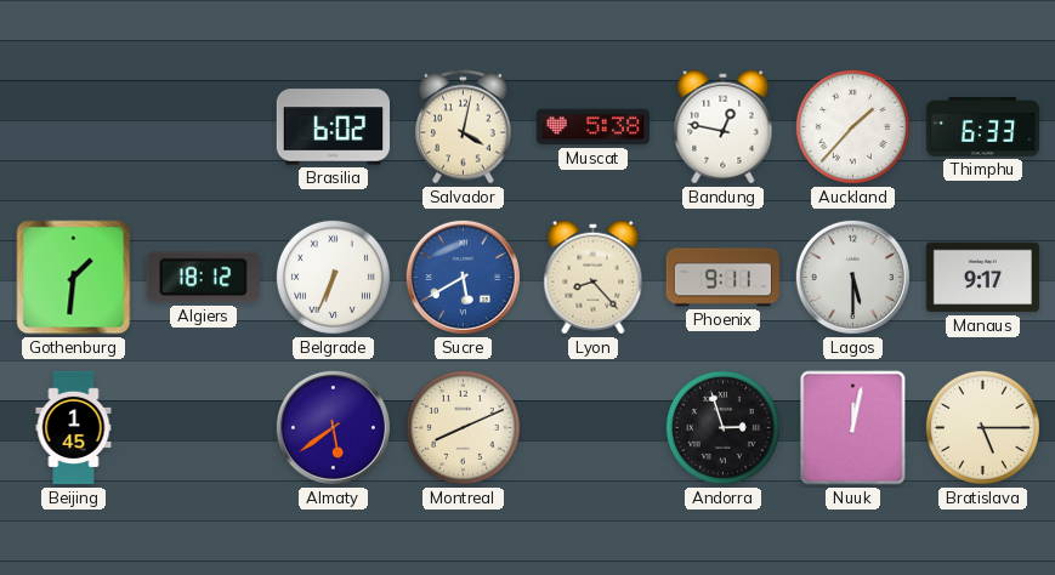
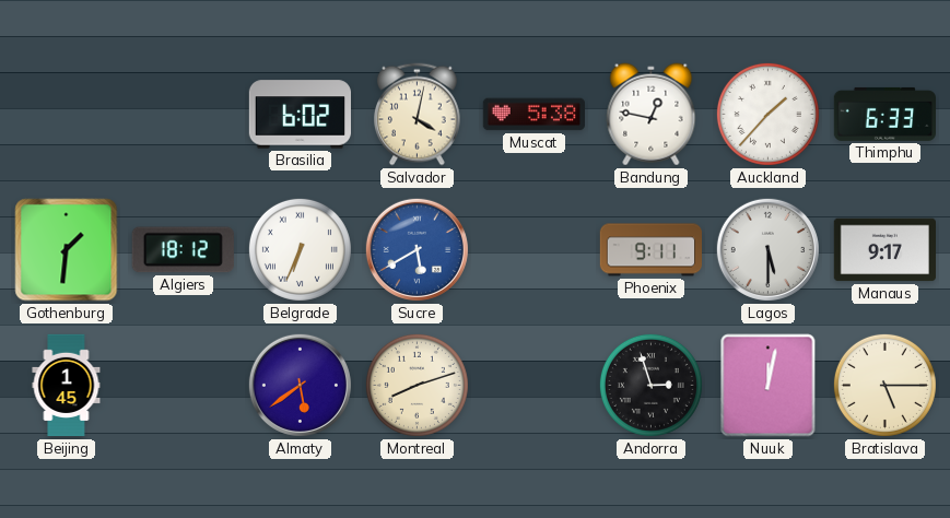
Lyon: 8:23 -> none (594, 278)
Montreal: 8:11 -> 8:12 (417, 385)
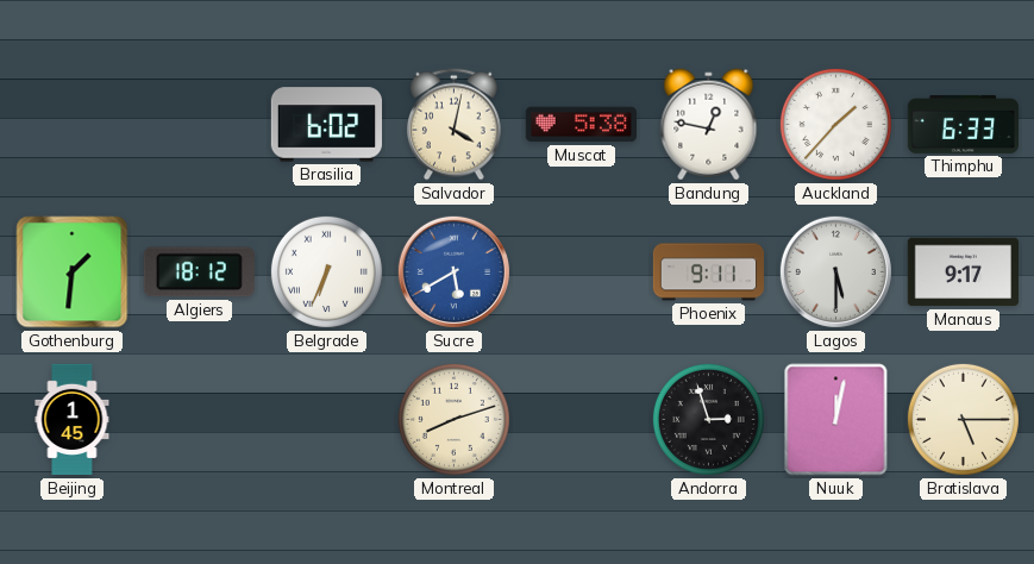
Almaty: 5:39 -> none (300, 385)
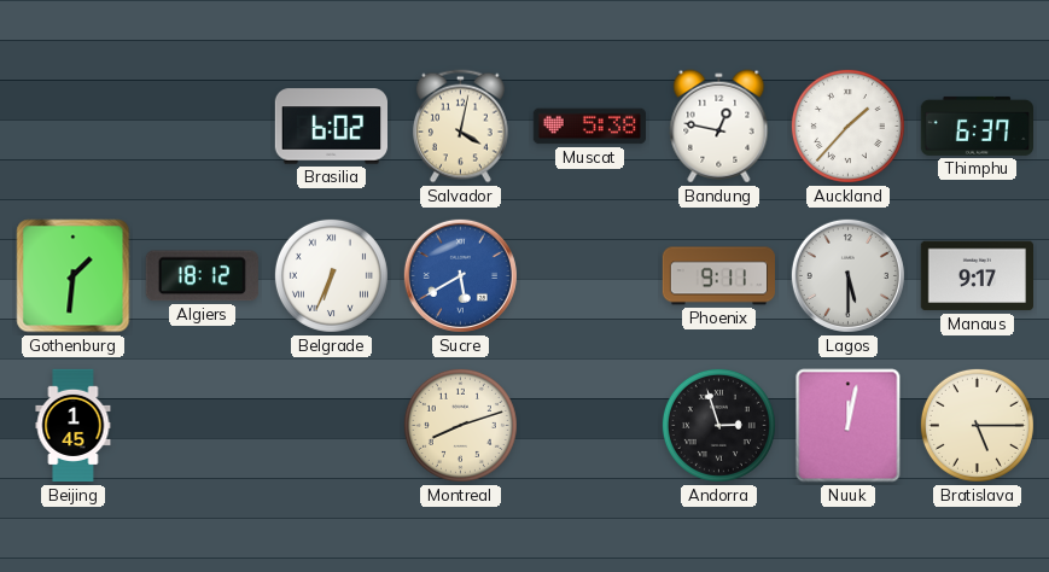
Thimphu: 6:33 -> 6:37 (977, 126)
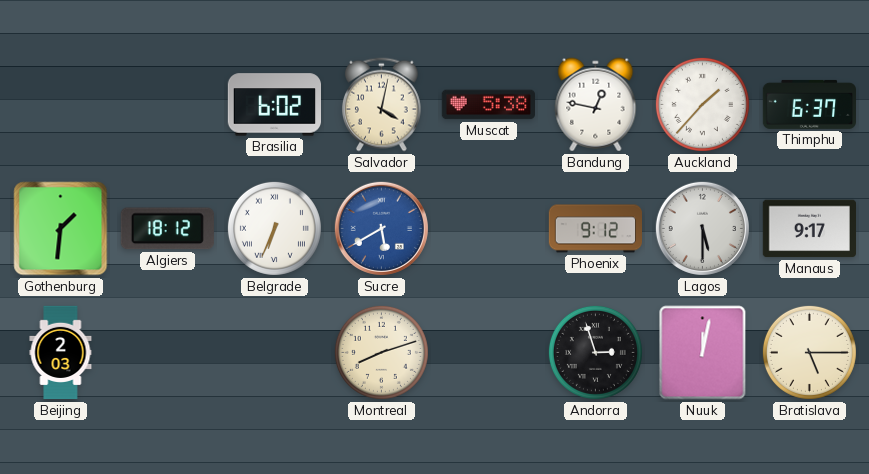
Phoenix: 9:11 -> 9:12 (596, 229)
Beijing: 1:45 -> 2:03 (61, 353)
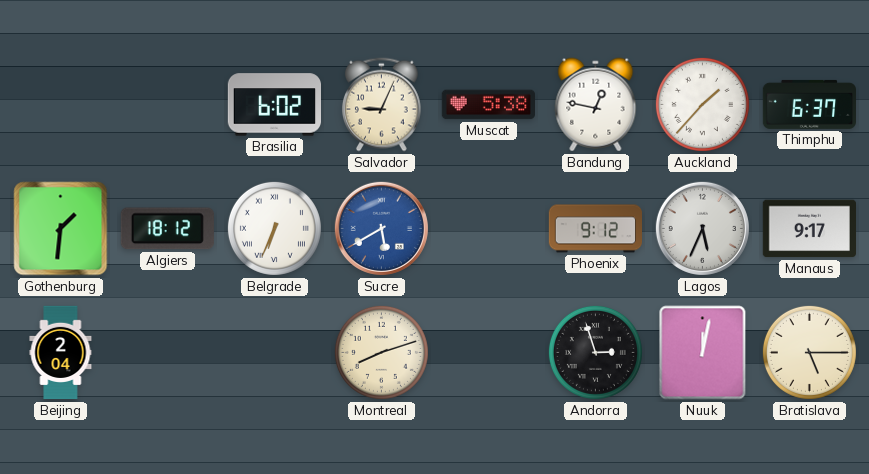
Salvador: 4:02 -> 9:04 (382, 105)
Lagos: 5:30 -> 5:34 (702, 228)
Beijing: 2:03 -> 2:04 (61, 353)
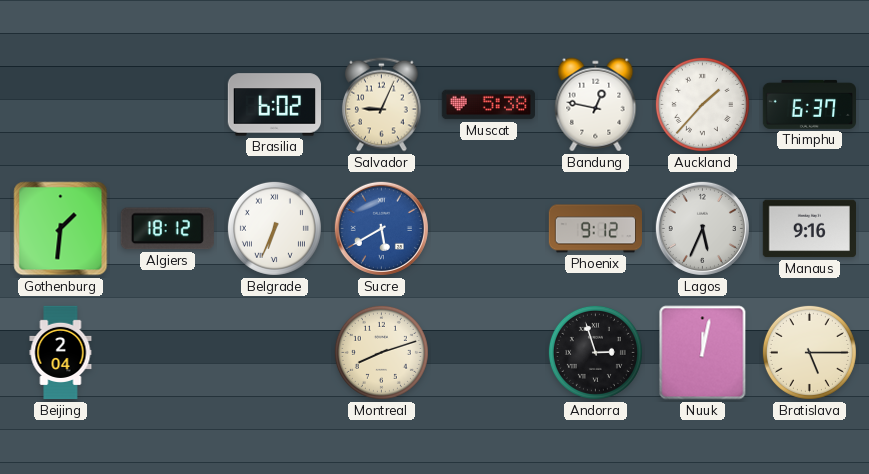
Manaus: 9:17 -> 9:16 (809, 229)
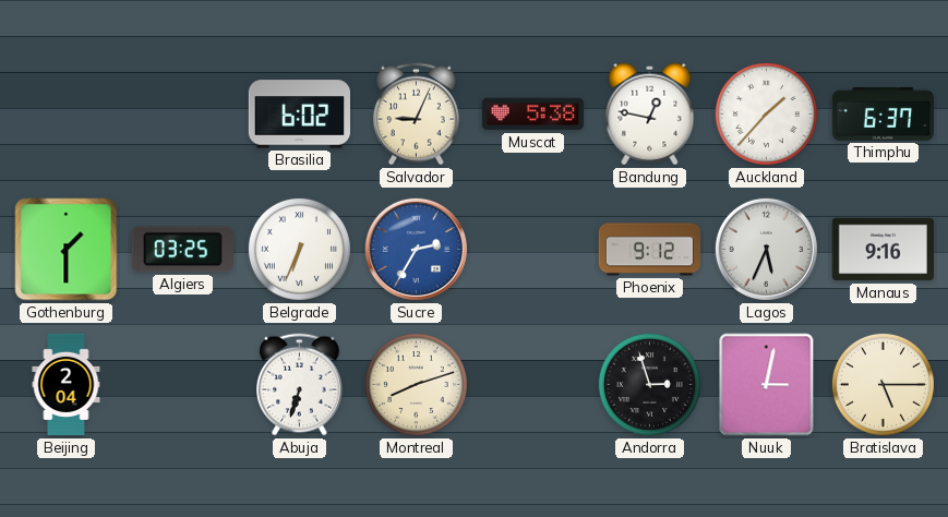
Gothenburg: 1:31 -> 1:30 (67, 250)
Algiers: 18:12 -> 03:25 (182, 250)
Sucre: 5:40 -> 2:35 (416, 249)
Abuja: none -> 6:33 (300, 385)
Nuuk: 12:02 -> 3:02 (767, 385)
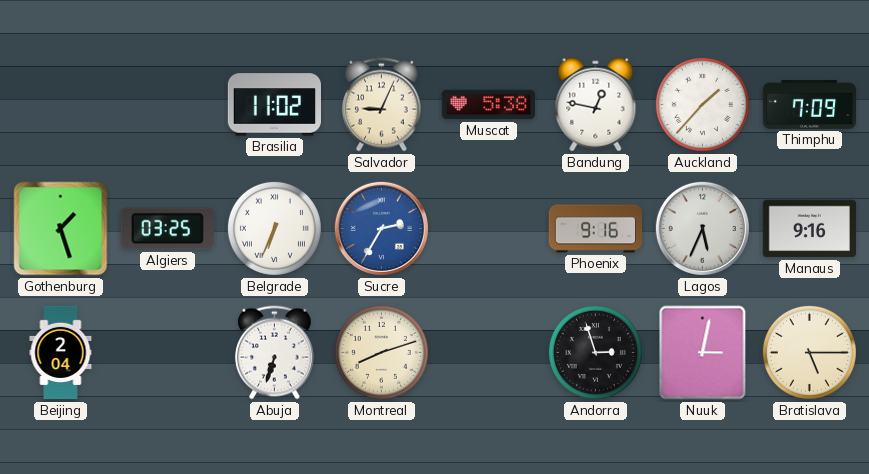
Brasilia: 6:02 -> 11:02 (274, 105)
Thimphu: 6:37 -> 7:09 (809, 104)
Gothenburg: 1:30 -> 1:27 (61, 229)
Phoenix: 9:12 -> 9:16 (596, 229)
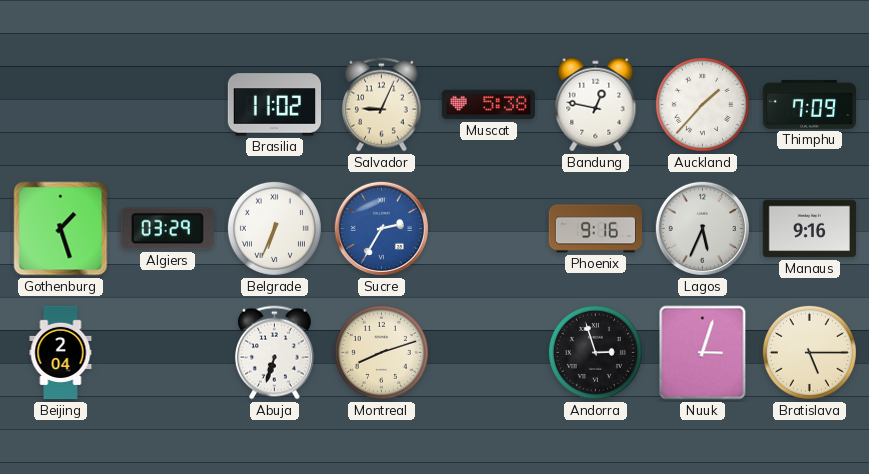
Algiers: 03:25 -> 03:29 (167, 229)
Nuuk: 3:02 -> 3:03 (703, 353)
